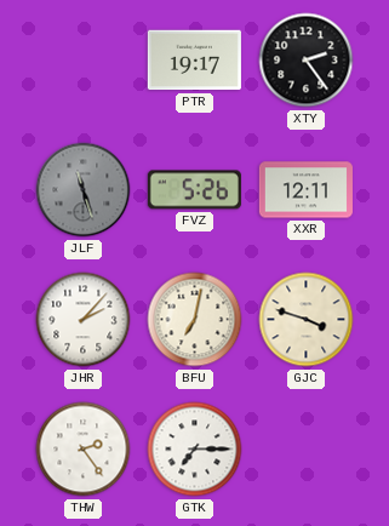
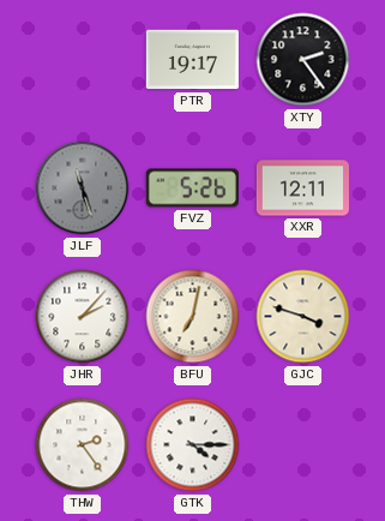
GTK: 7:15 -> 4:15 (193, 445)
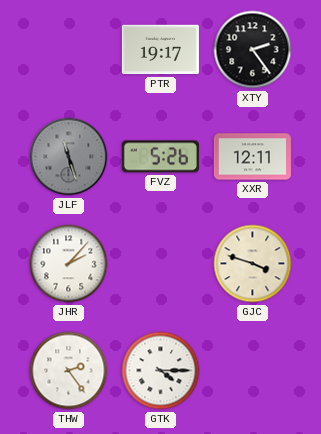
BFU: 7:02 -> none (193, 317)
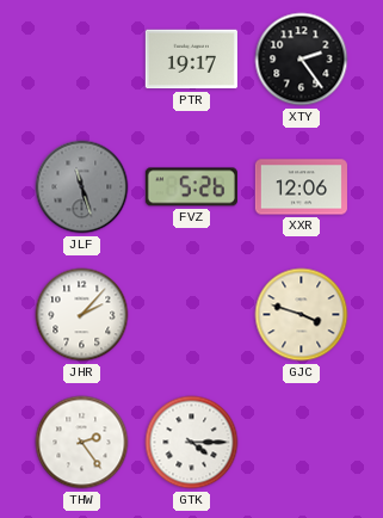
XXR: 12:11 -> 12:06 (301, 187)
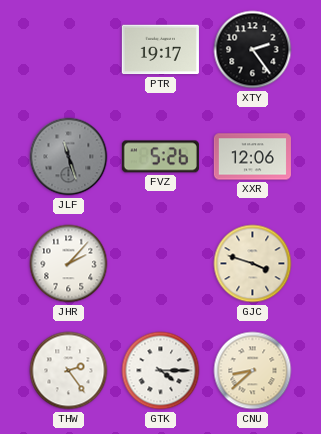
CNU: none -> 8:38 (253, 371)
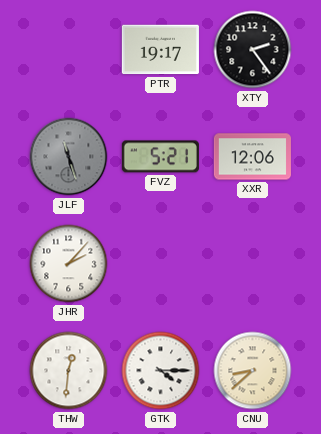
FVZ: 5:26 -> 5:21 (160, 157)
GJC: 3:48 -> none (253, 264)
THW: 2:24 -> 12:31 (69, 371)
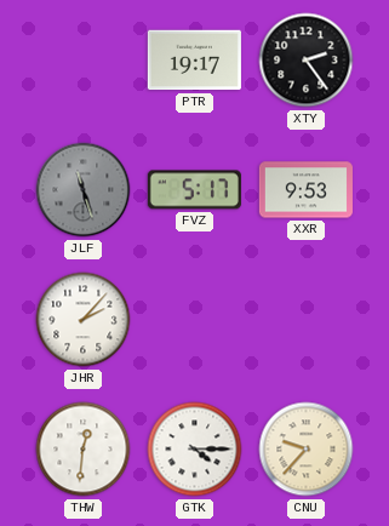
FVZ: 5:21 -> 5:17 (194, 190)
XXR: 12:06 -> 9:53 (305, 190)
CNU: 8:38 -> 9:37 (307, 450)
